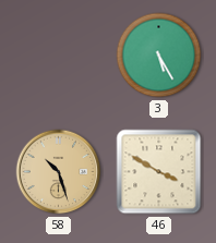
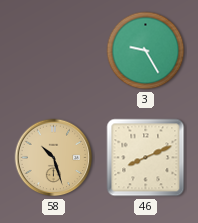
3: 5:25 -> 9:25 (146, 51)
46: 3:50 -> 8:11 (146, 158)
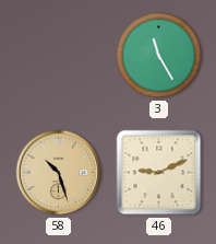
3: 9:25 -> 11:25 (159, 56)
46: 8:11 -> 9:11 (159, 173)
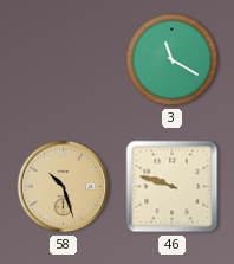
3: 11:25 -> 11:20 (173, 60)
46: 9:11 -> 9:48 (173, 187)
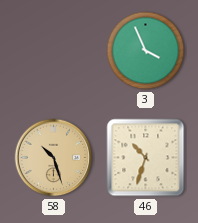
3: 11:20 -> 3:56 (146, 51)
46: 9:48 -> 10:33 (146, 158)
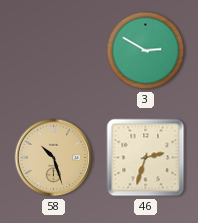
3: 3:56 -> 2:50 (146, 51)
46: 10:33 -> 2:33 (146, 158)
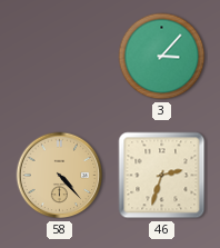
3: 2:50 -> 3:07 (162, 57)
58: 10:27 -> 4:23 (60, 176)
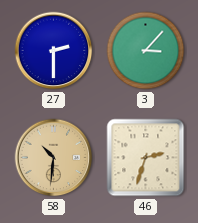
27: none -> 2:30 (54, 51)
58: 4:23 -> 10:31 (54, 158)
